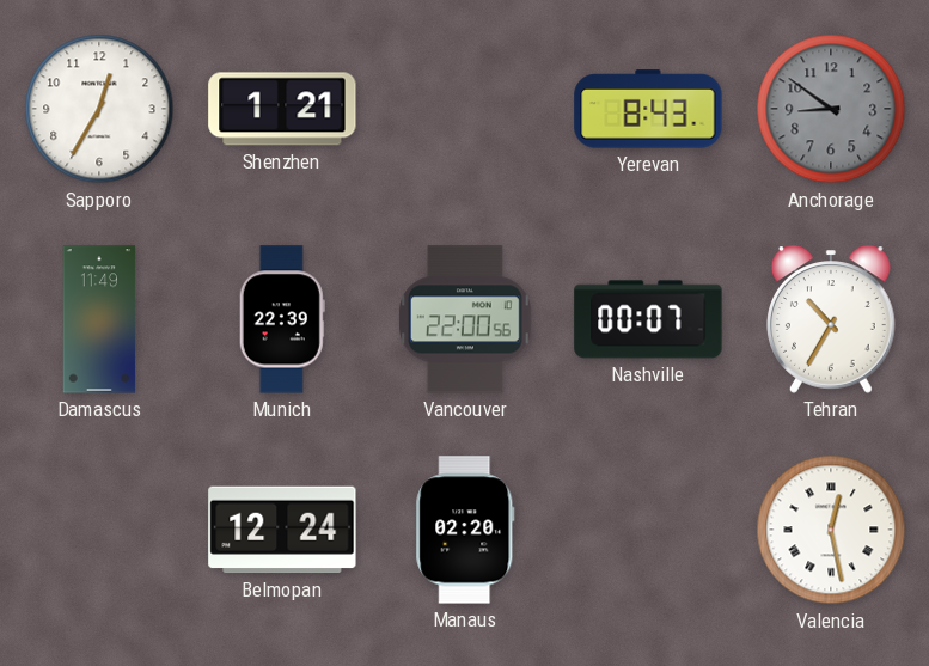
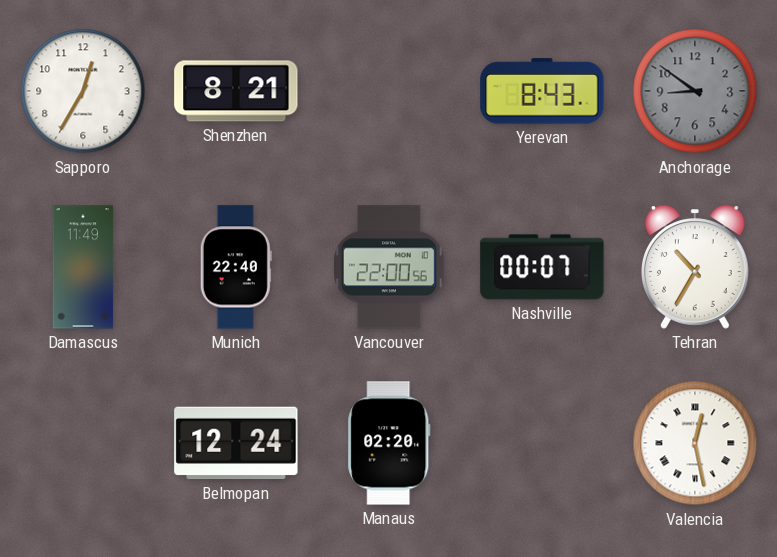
Shenzhen: 1:21 -> 8:21 (236, 91)
Munich: 22:39 -> 22:40 (236, 267)
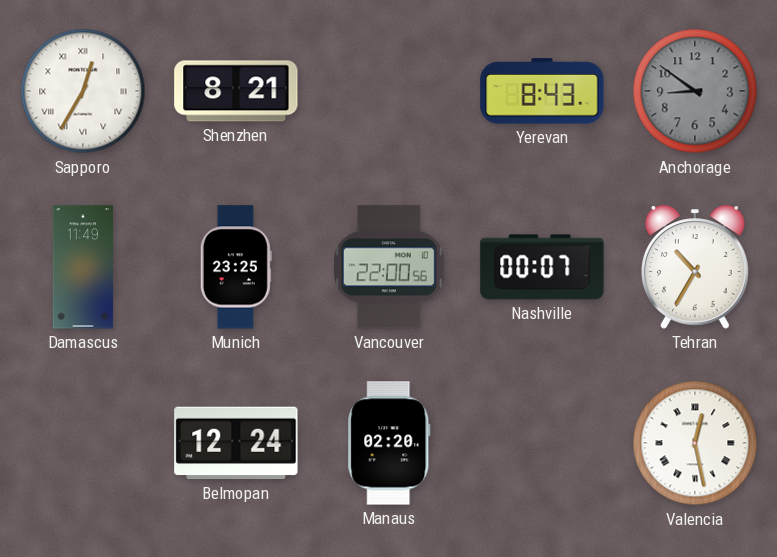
Sapporo numerals: Arabic -> Roman (83, 91)
Munich: 22:40 -> 23:25 (236, 267)
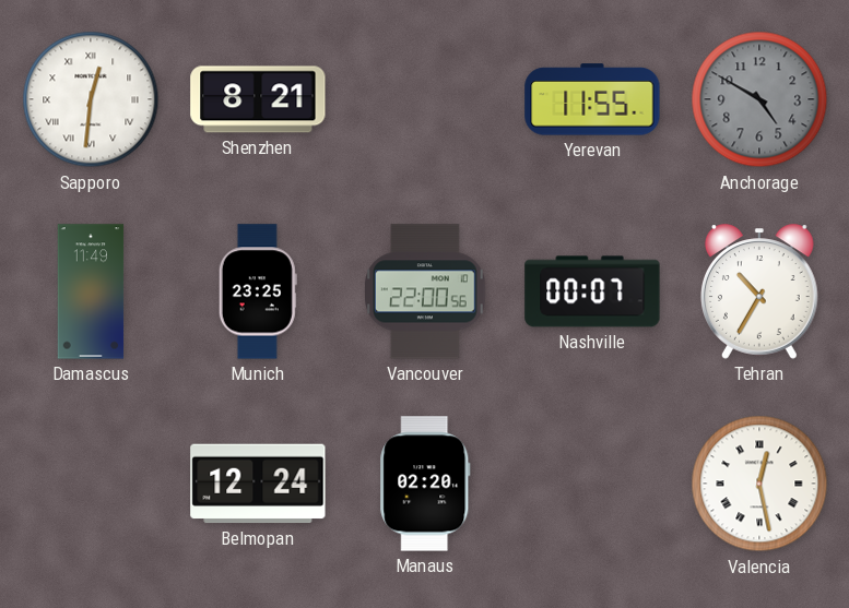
Sapporo: 12:35 -> 12:31 (91, 99)
Yerevan: 8:43 -> 11:55 (592, 99)
Anchorage: 8:51 -> 4:50 (759, 99)
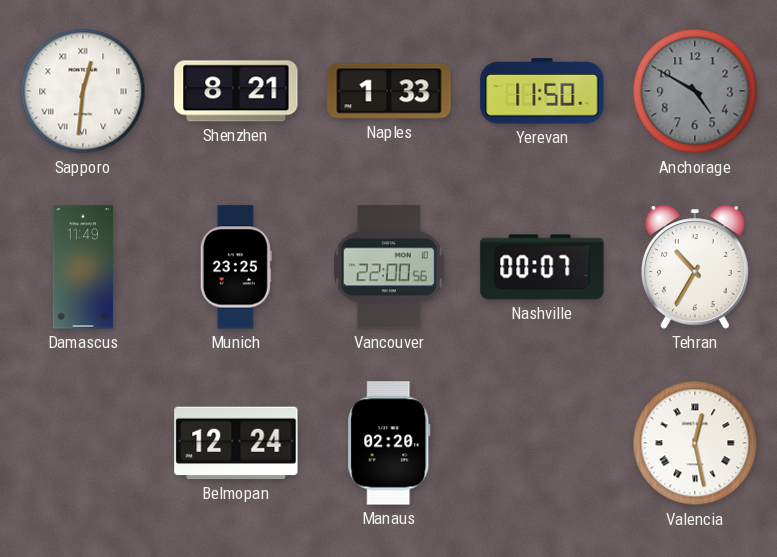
Naples: none -> 1:33 (389, 91)
Yerevan: 11:55 -> 11:50 (542, 91)
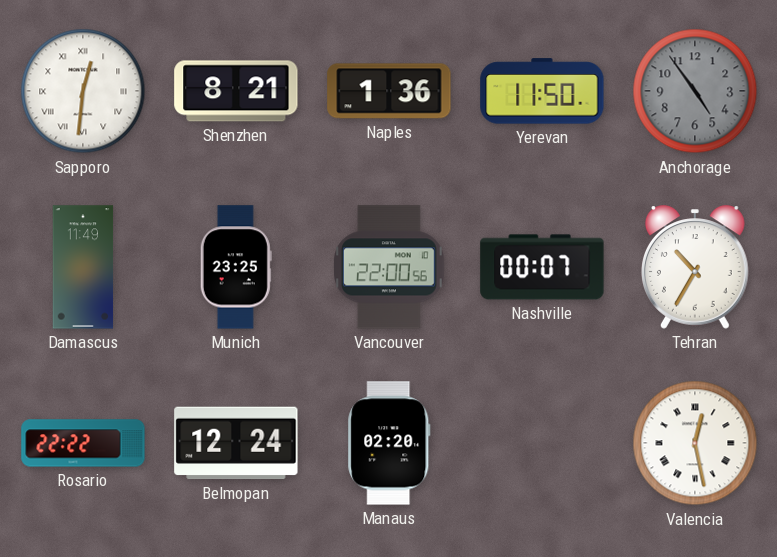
Naples: 1:33 -> 1:36 (389, 91)
Anchorage: 4:50 -> 4:54 (695, 91)
Rosario: none -> 22:22 (83, 443)
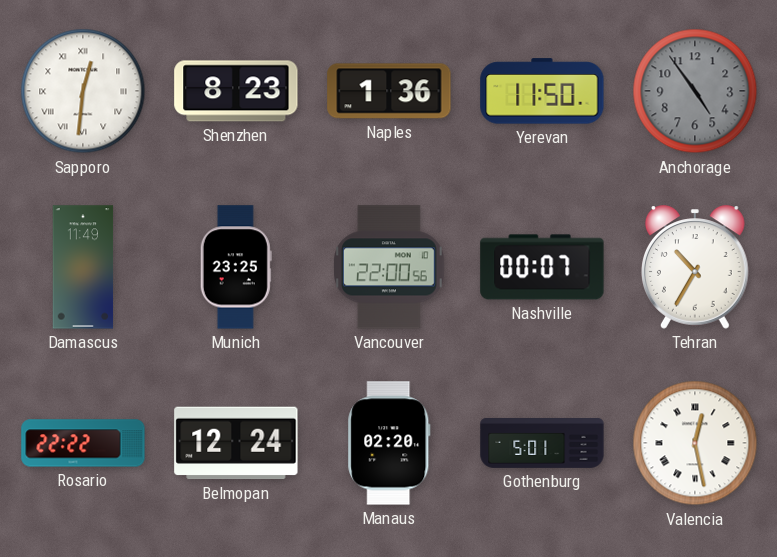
Shenzhen: 8:21 -> 8:23 (236, 91)
Gothenburg: none -> 5:01 (542, 444)
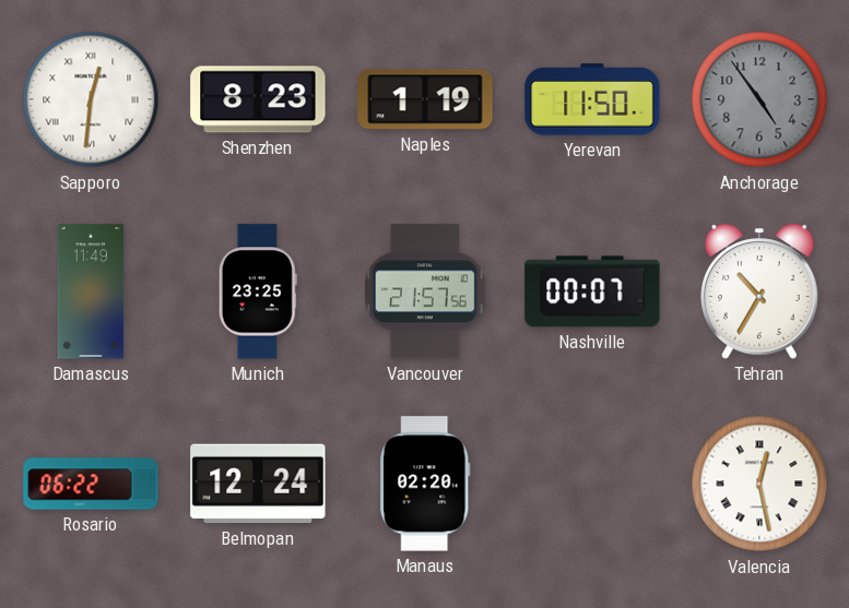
Naples: 1:36 -> 1:19 (425, 99)
Vancouver: 22:00 -> 21:57 (426, 291)
Rosario: 22:22 -> 06:22 (91, 484)
Gothenburg: 5:01 -> none (542, 444)
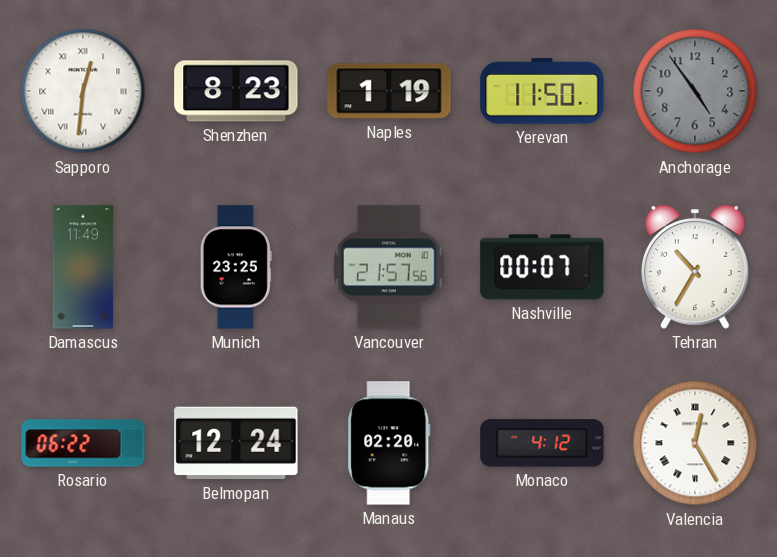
Monaco: none -> 4:12 (542, 443)
Valencia: 12:28 -> 12:25 (695, 443)
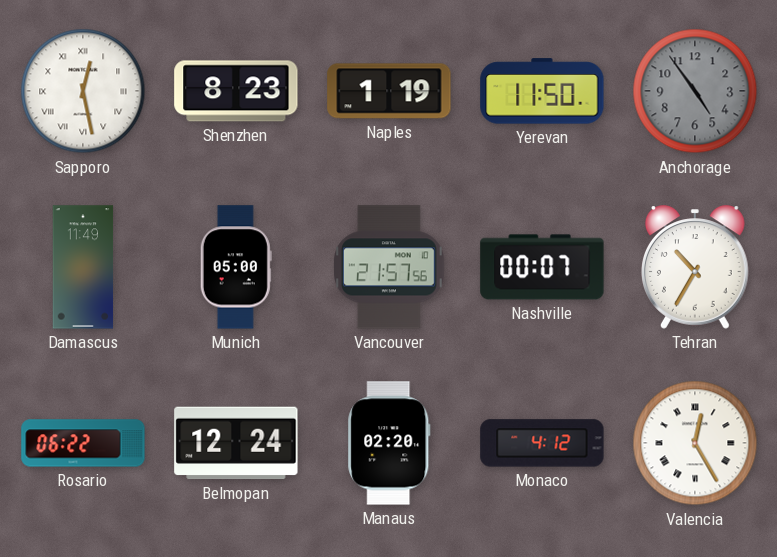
Sapporo: 12:31 -> 12:28 (83, 91)
Munich: 23:25 -> 05:00 (236, 267)
